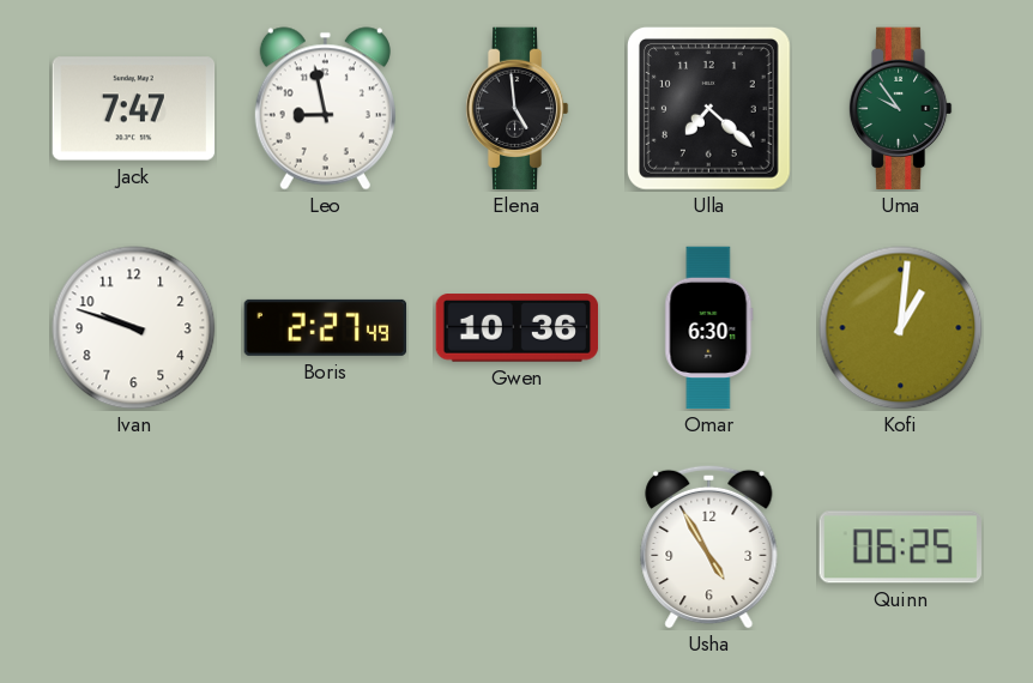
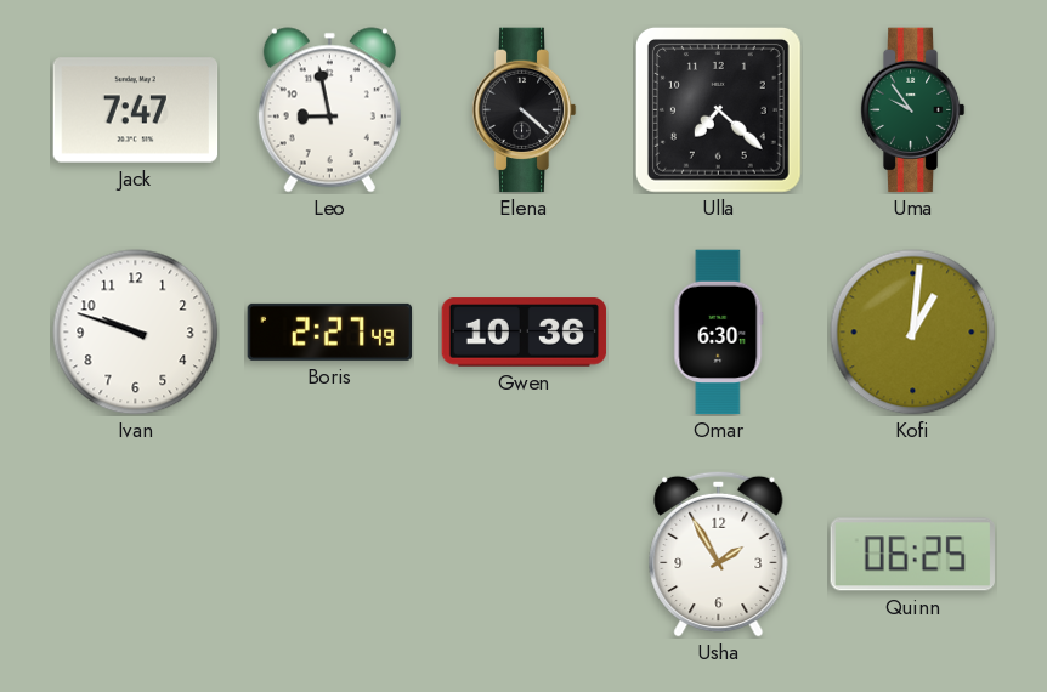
Elena: 4:59 -> 4:22 (523, 110)
Usha: 4:55 -> 1:55 (719, 554)
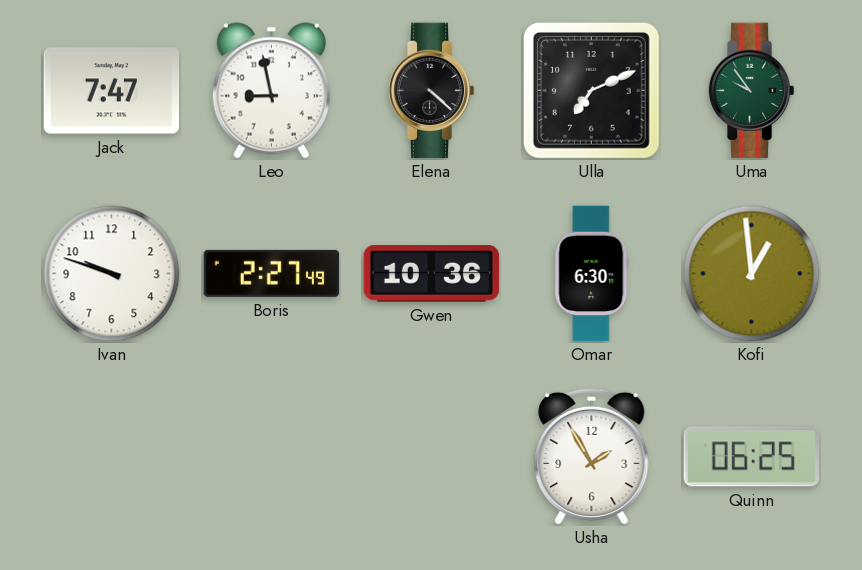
Ulla: 7:22 -> 7:11 (591, 90)
Kofi: 1:01 -> 12:59 (752, 274)
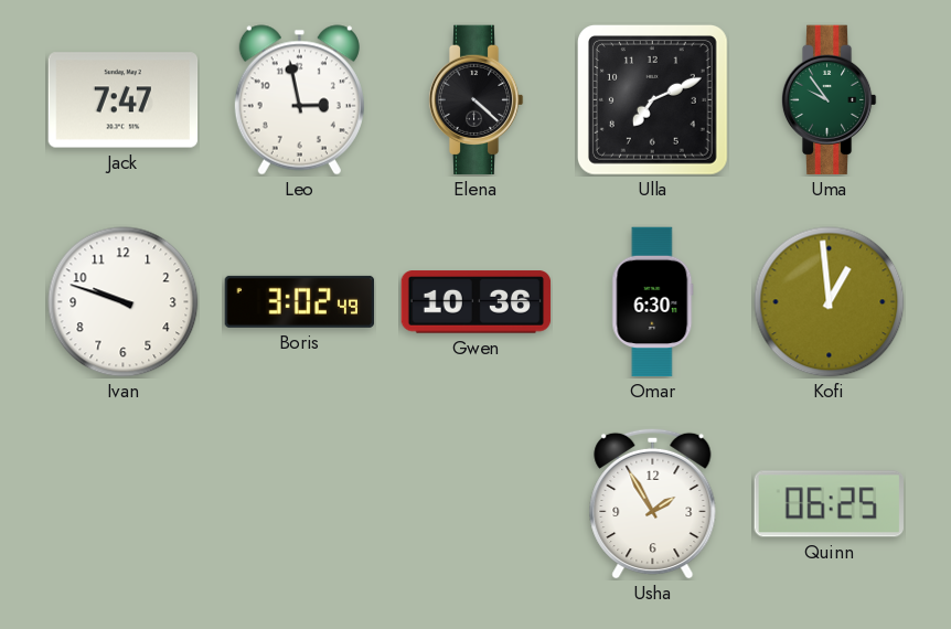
Leo: 8:58 -> 2:58 (299, 100)
Boris: 2:27 -> 3:02 (300, 301)
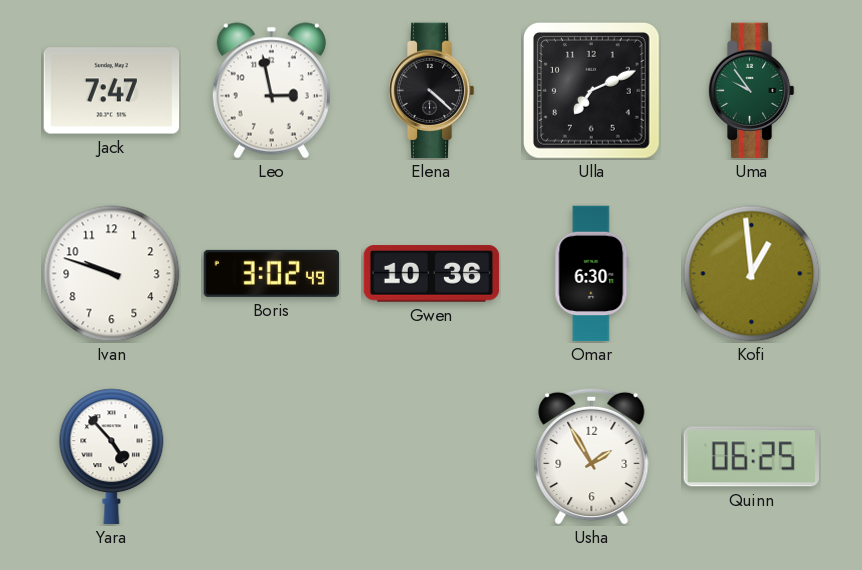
Yara: none -> 4:53 (112, 457)
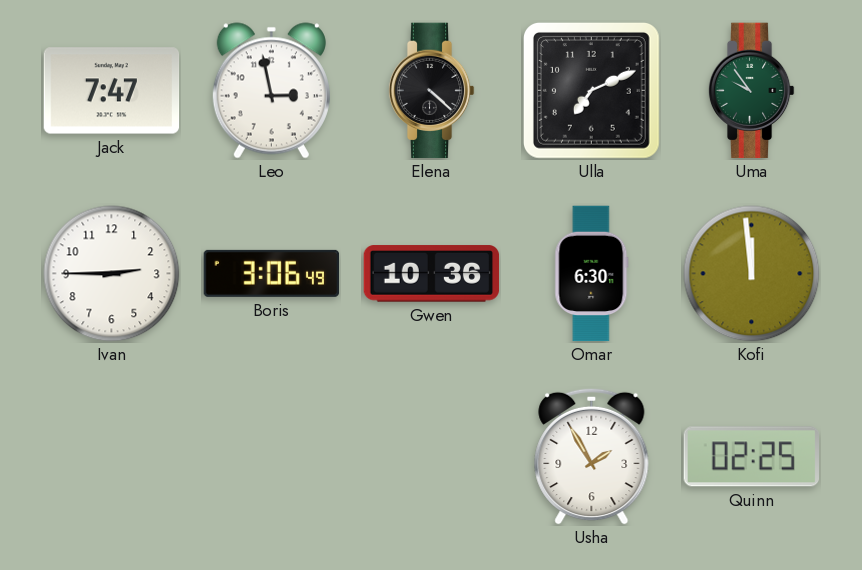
Ivan: 9:48 -> 2:45 (112, 274)
Boris: 3:02 -> 3:06 (272, 273)
Kofi: 12:59 -> 11:59 (752, 274)
Yara: 4:53 -> none (112, 457)
Quinn: 06:25 -> 02:25 (751, 457)
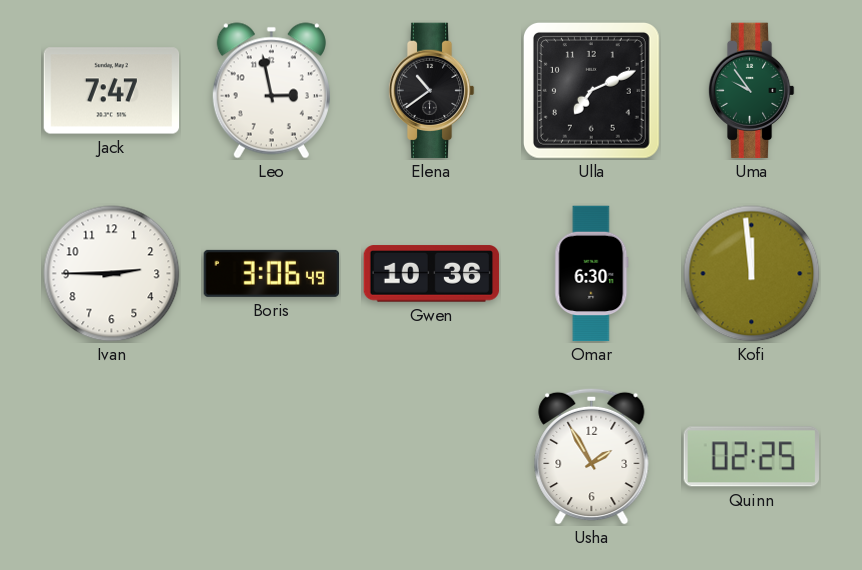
Elena: 4:22 -> 10:39 (431, 91)
